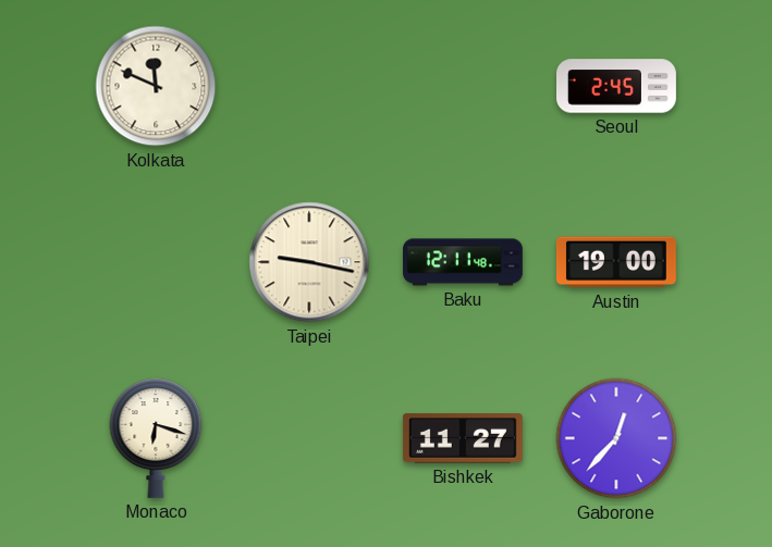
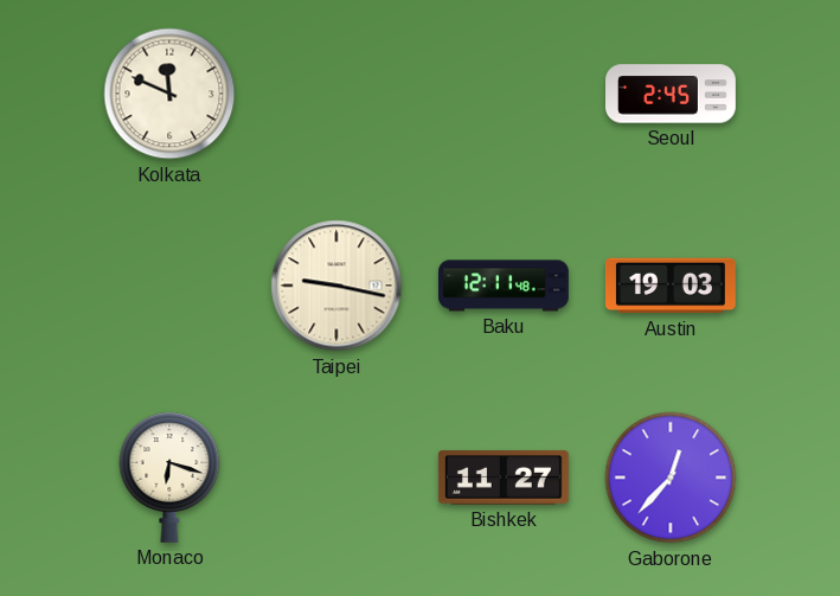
Austin: 19:00 -> 19:03 (671, 286)
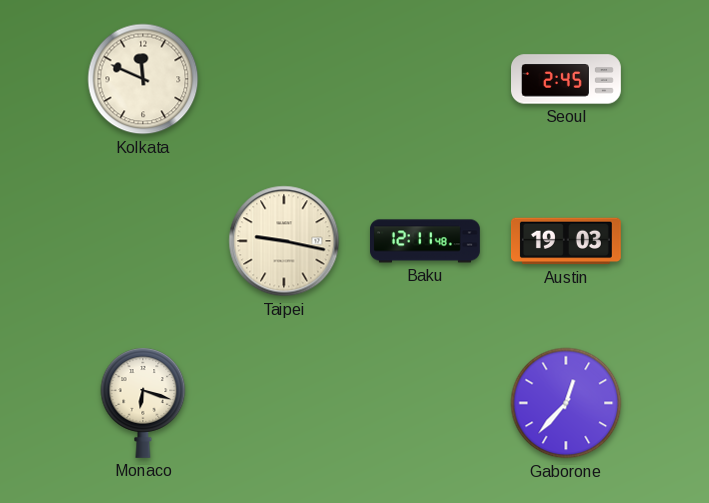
Bishkek: 11:27 -> none (504, 478)
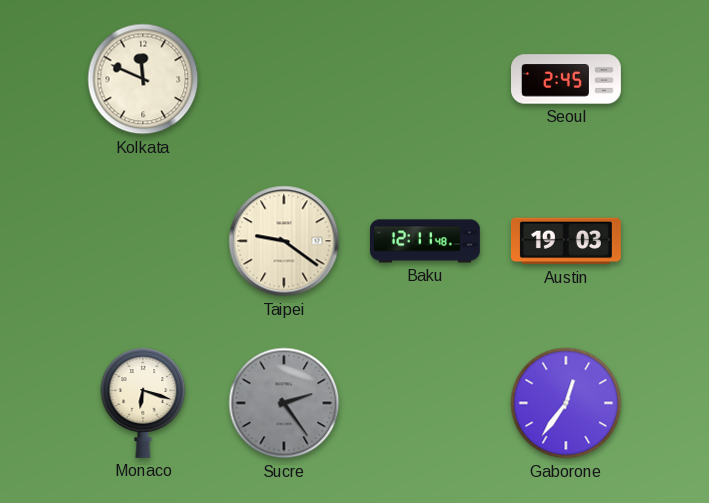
Taipei: 9:17 -> 9:21 (284, 241)
Sucre: none -> 2:24 (284, 403)
Gaborone: 12:37 -> 12:36 (566, 403)
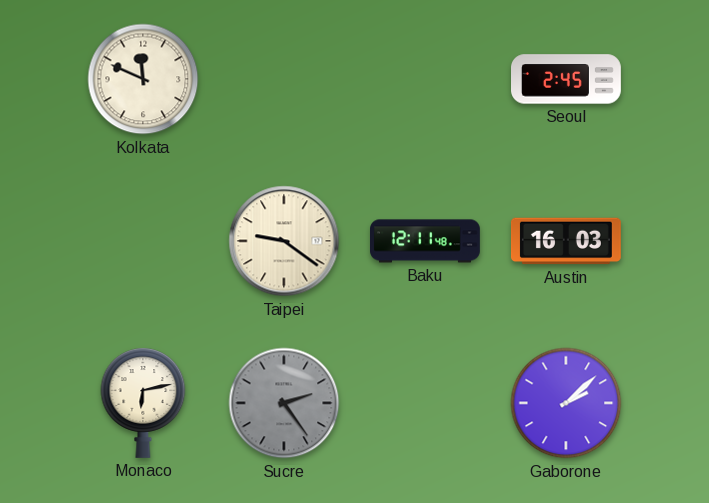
Austin: 19:03 -> 16:03 (566, 241)
Monaco: 6:18 -> 6:13 (143, 403)
Gaborone: 12:36 -> 2:08 (566, 403)
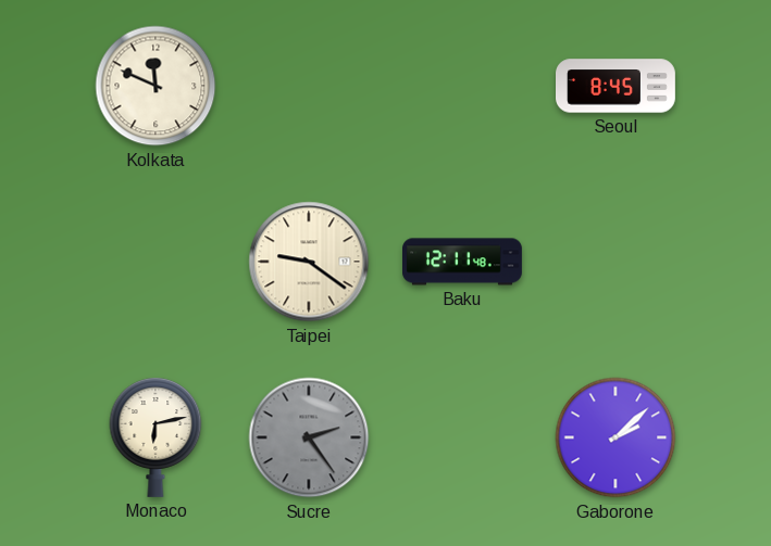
Seoul: 2:45 -> 8:45 (617, 86)
Austin: 16:03 -> none (566, 241)
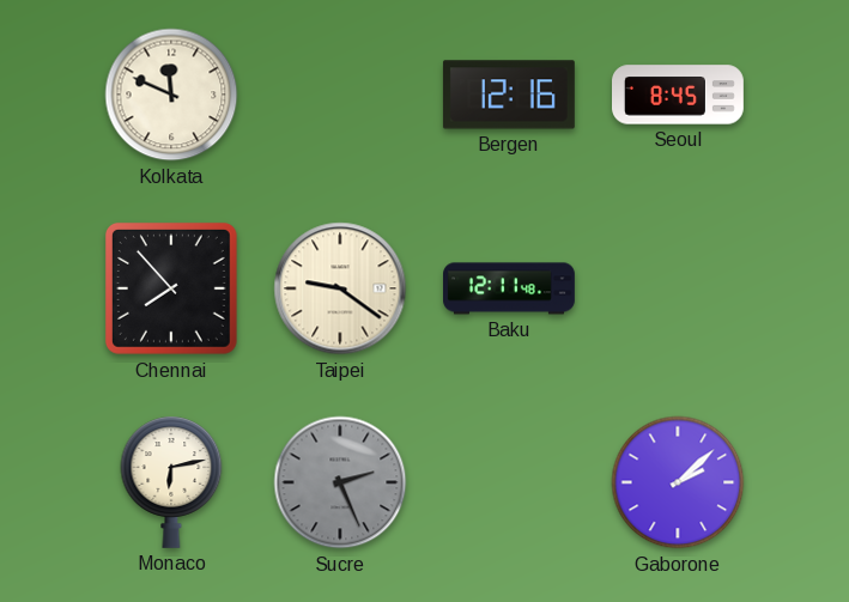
Bergen: none -> 12:16 (509, 95)
Chennai: none -> 7:53 (171, 288)
Sucre: 2:24 -> 2:26 (340, 482)
